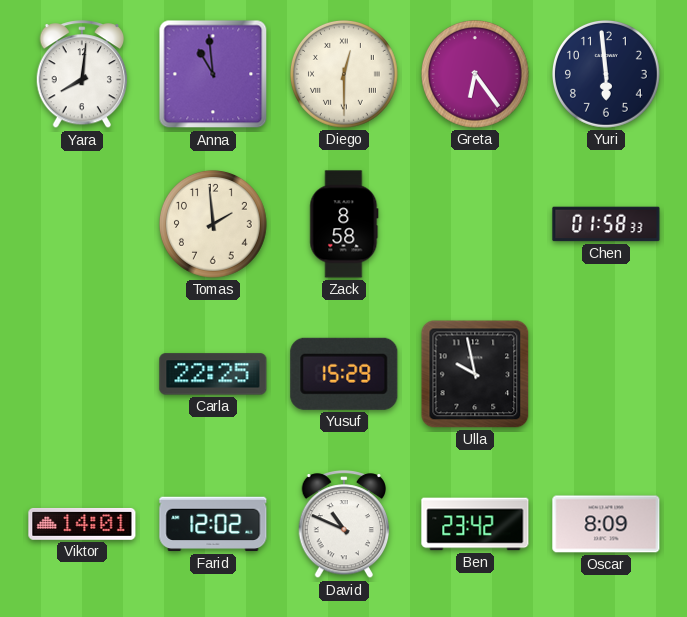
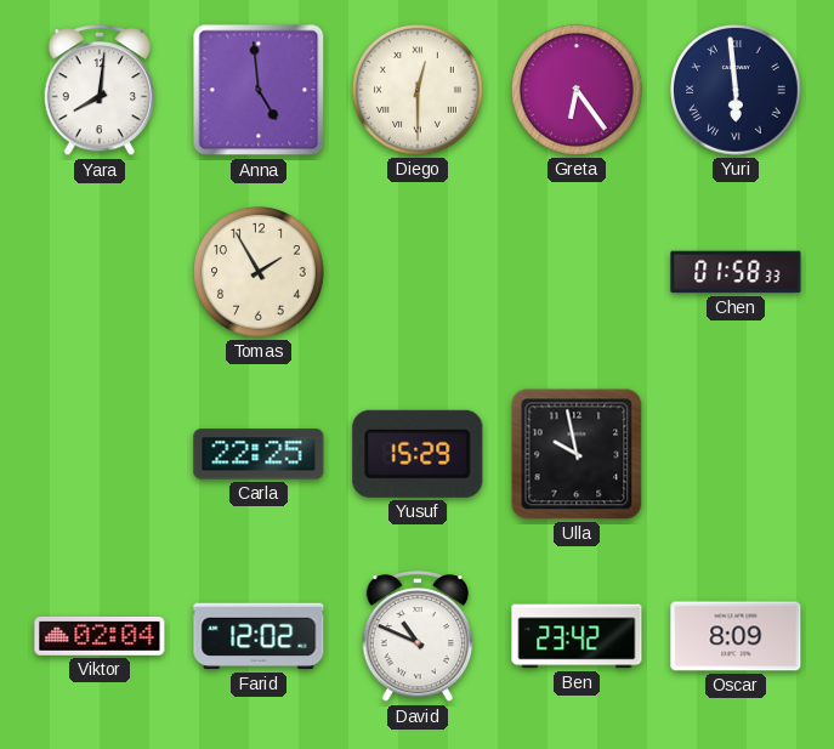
Anna: 10:59 -> 4:59 (259, 90)
Yuri numerals: Arabic -> Roman (737, 91)
Tomas: 1:59 -> 1:55 (260, 273)
Zack: 8:58 -> none (344, 224)
Viktor: 14:01 -> 02:04 (100, 636)
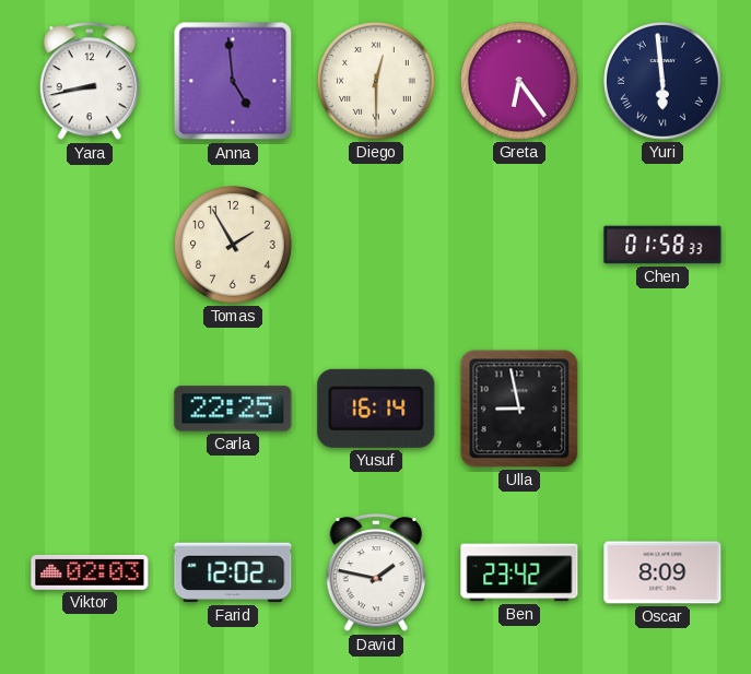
Yara: 8:01 -> 8:43 (90, 82)
Yusuf: 15:29 -> 16:14 (376, 409)
Ulla: 9:58 -> 8:58 (519, 409)
Viktor: 02:04 -> 02:03 (90, 572)
David: 10:49 -> 1:47 (376, 574)
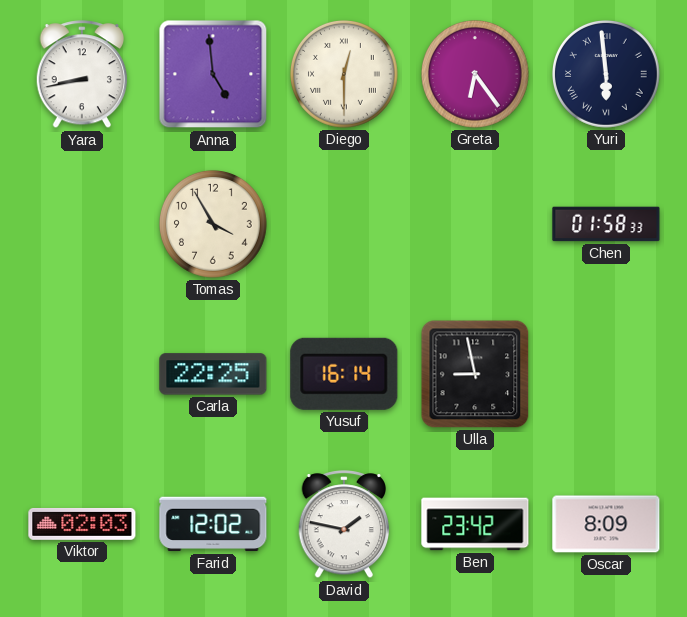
Tomas: 1:55 -> 3:55 (214, 225)
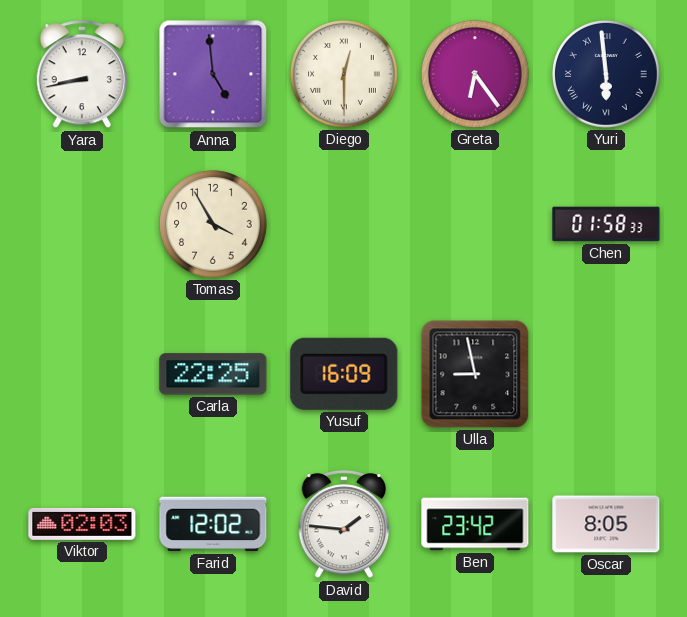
Yusuf: 16:14 -> 16:09 (344, 374)
David: 1:47 -> 1:46 (344, 525)
Oscar: 8:09 -> 8:05 (606, 524)
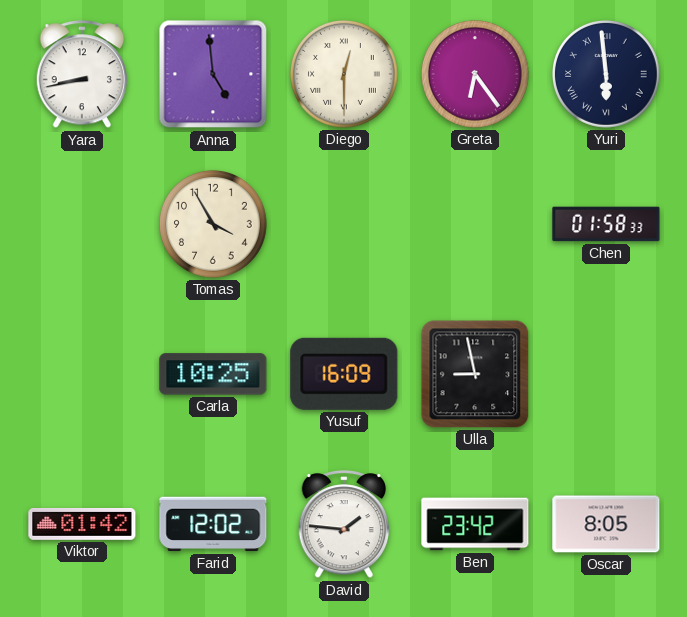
Carla: 22:25 -> 10:25 (213, 374)
Viktor: 02:03 -> 01:42 (82, 524)
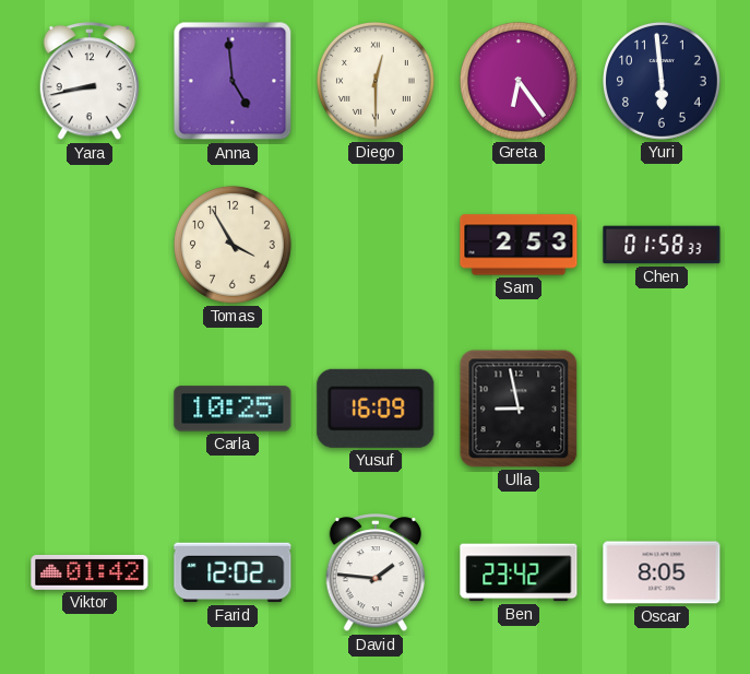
Yuri numerals: Roman -> Arabic (663, 82)
Sam: none -> 2:53 (519, 245)
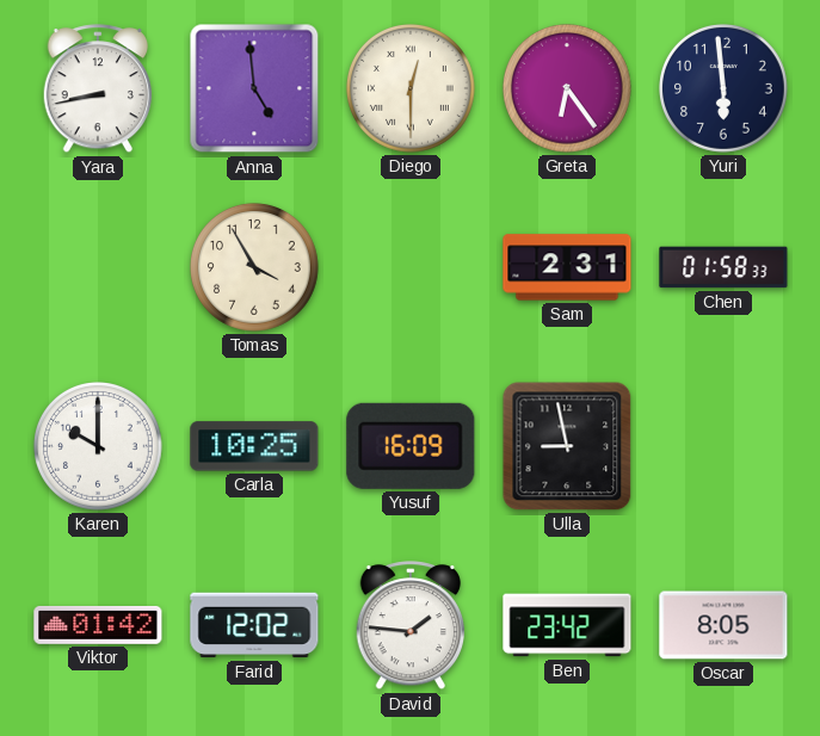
Sam: 2:53 -> 2:31 (567, 267)
Karen: none -> 10:00 (99, 447)
